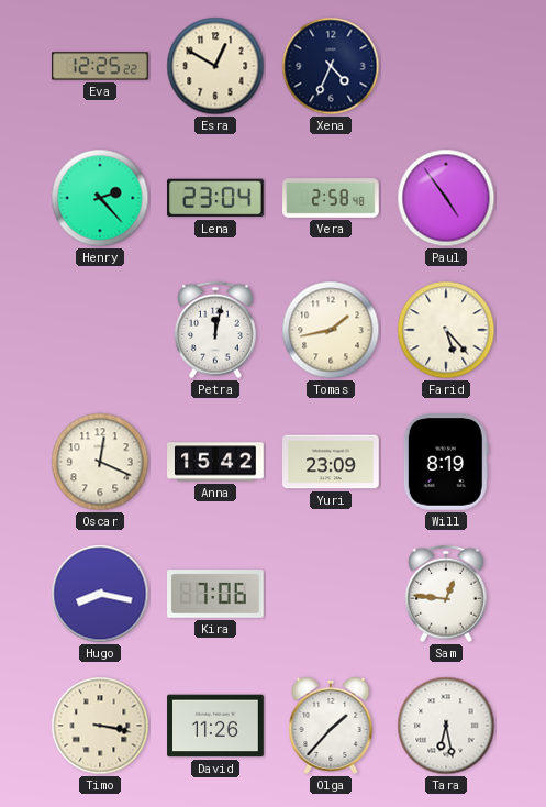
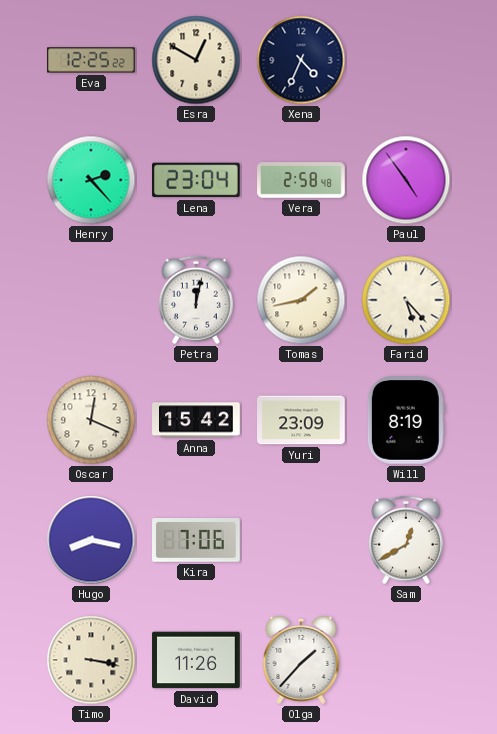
Sam: 12:46 -> 12:40 (406, 540)
Tara: 6:28 -> none (446, 726)
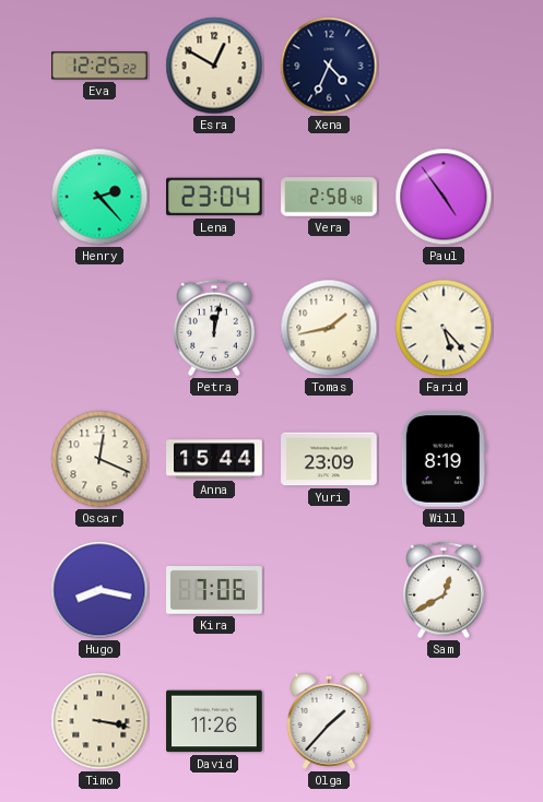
Anna: 15:42 -> 15:44 (214, 459)
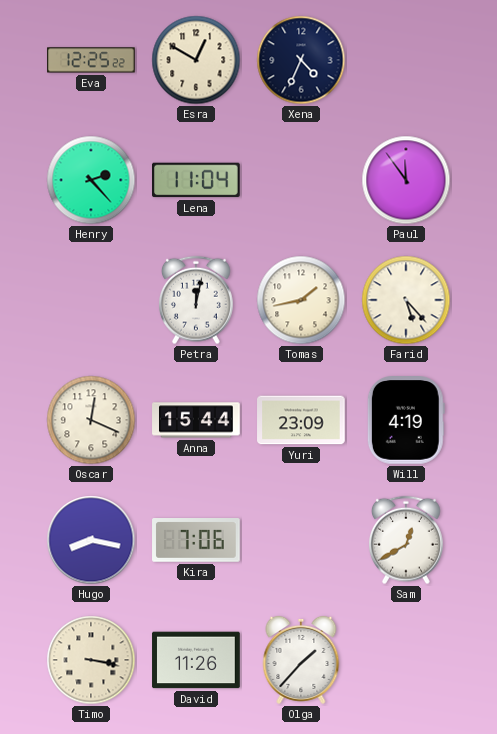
Lena: 23:04 -> 11:04 (197, 180)
Vera: 2:58 -> none (329, 197)
Paul: 4:54 -> 11:54 (406, 180)
Will: 8:19 -> 4:19 (406, 421)
